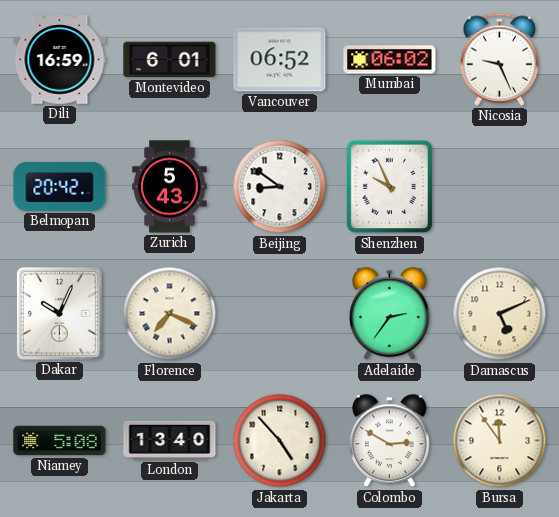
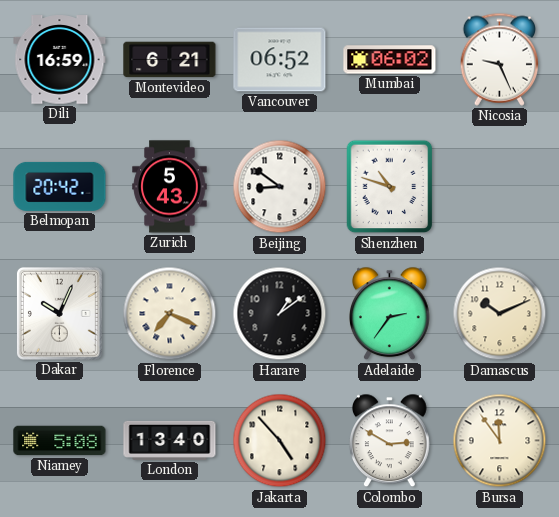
Montevideo: 6:01 -> 6:21 (170, 60)
Shenzhen: 9:56 -> 10:48 (390, 187)
Harare: none -> 1:09 (280, 314)
Damascus: 5:11 -> 10:11 (500, 314)
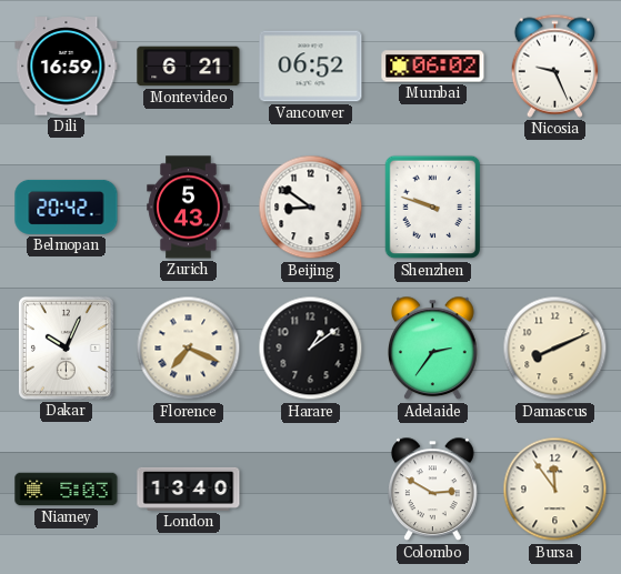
Shenzhen: 10:48 -> 9:48 (433, 208)
Damascus: 10:11 -> 8:11 (555, 349)
Niamey: 5:08 -> 5:03 (67, 490)
Jakarta: 4:53 -> none (280, 441)
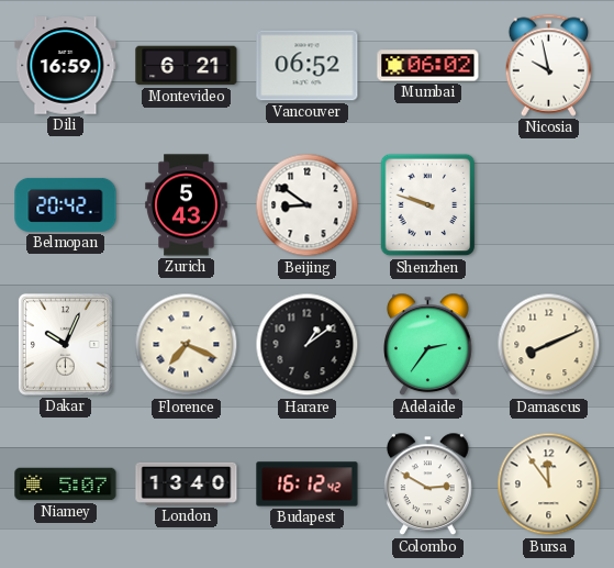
Nicosia: 9:26 -> 9:58 (549, 65)
Niamey: 5:03 -> 5:07 (66, 485)
Budapest: none -> 16:12 (308, 485)
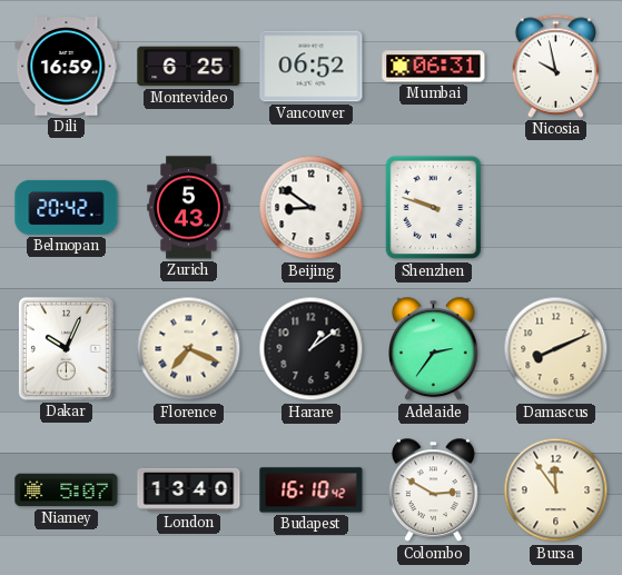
Montevideo: 6:21 -> 6:25 (189, 67)
Mumbai: 06:02 -> 06:31 (434, 67)
Budapest: 16:12 -> 16:10 (312, 490)
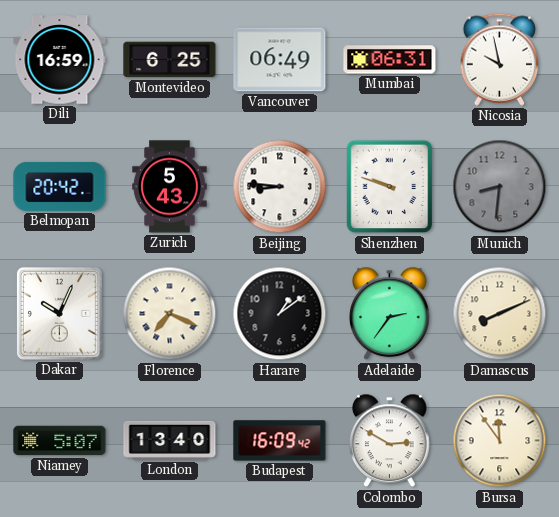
Vancouver: 06:52 -> 06:49 (280, 60)
Beijing: 8:51 -> 8:46 (280, 187)
Munich: none -> 8:31 (500, 187)
Budapest: 16:10 -> 16:09 (280, 441)
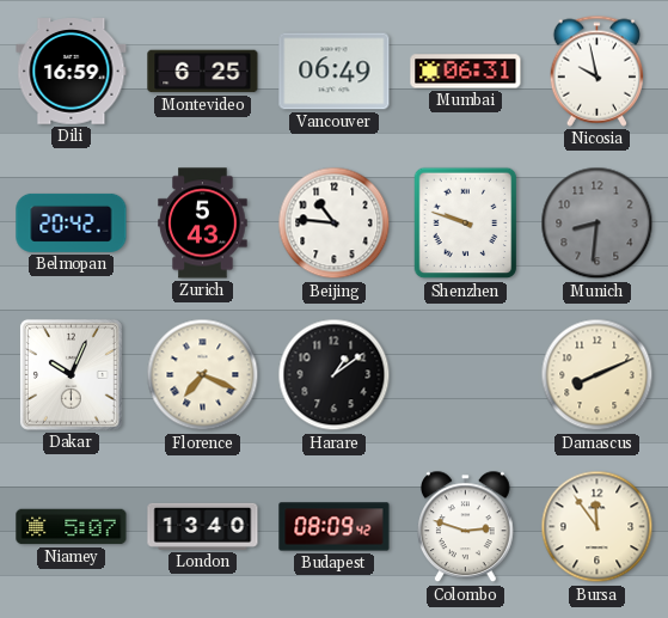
Beijing: 8:46 -> 10:46 (335, 224)
Adelaide: 2:36 -> none (390, 314)
Budapest: 16:09 -> 08:09 (335, 527)
Colombo: 2:50 -> 2:48 (466, 527)
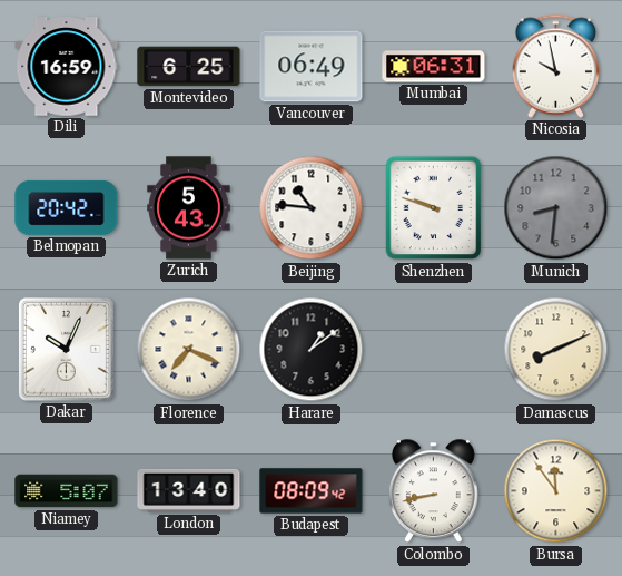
Colombo: 2:48 -> 8:43 (434, 491)
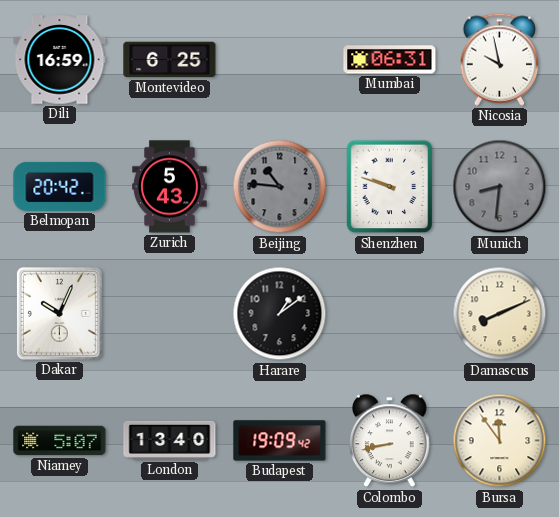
Vancouver: 06:49 -> none (312, 67)
Beijing dial: white -> grey (280, 187)
Florence: 7:19 -> none (189, 350)
Budapest: 08:09 -> 19:09 (280, 441)
